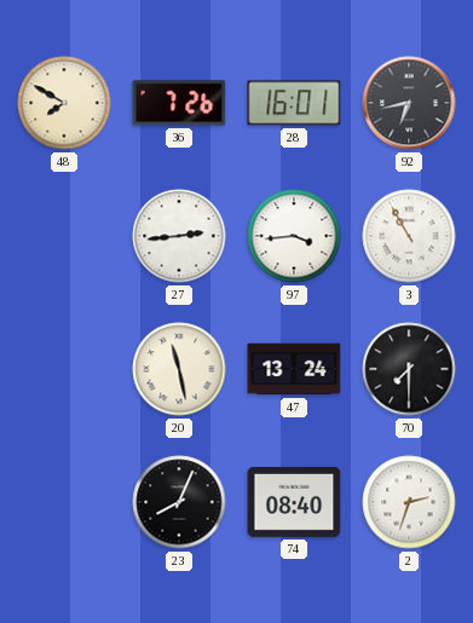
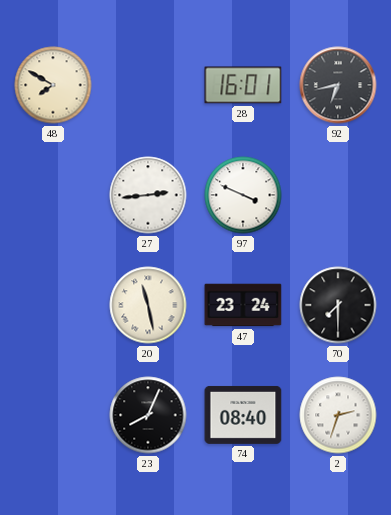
36: 7:26 -> none (179, 103)
97: 3:44 -> 3:49 (243, 195)
3: 10:55 -> none (409, 236)
47: 13:24 -> 23:24 (243, 305)
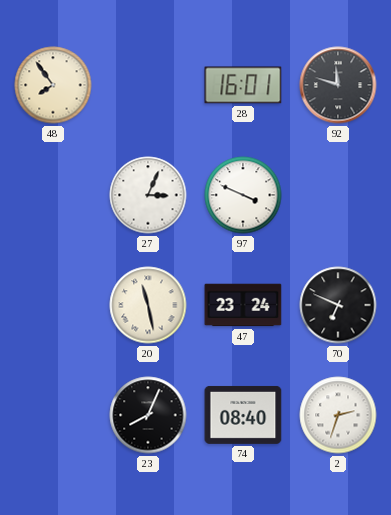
48: 7:50 -> 7:54 (53, 85)
92: 6:43 -> 11:48 (338, 85)
27: 2:44 -> 3:04 (148, 195)
70: 7:30 -> 6:49 (338, 305)
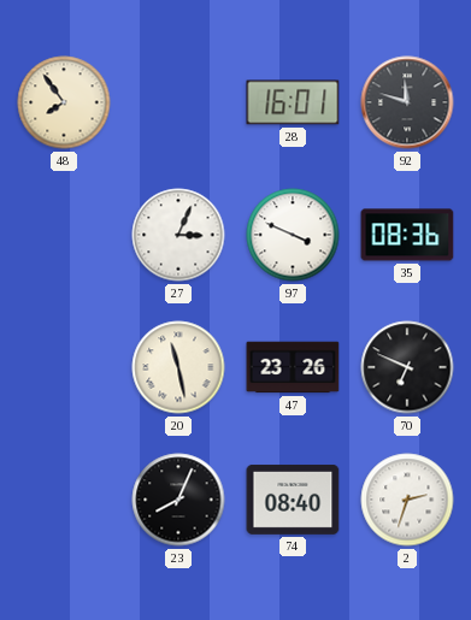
35: none -> 08:36 (407, 235)
47: 23:24 -> 23:26 (293, 367)
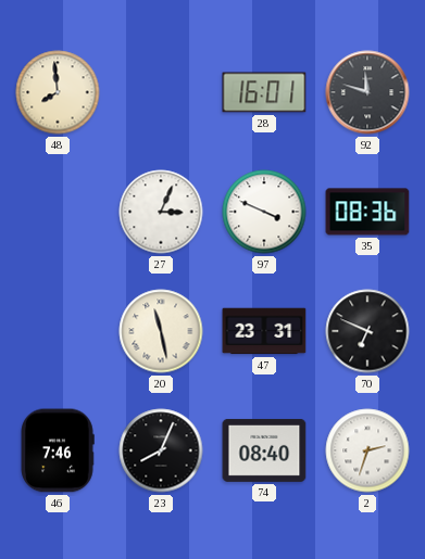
48: 7:54 -> 7:59 (58, 92)
47: 23:26 -> 23:31 (264, 331)
46: none -> 7:46 (58, 450)
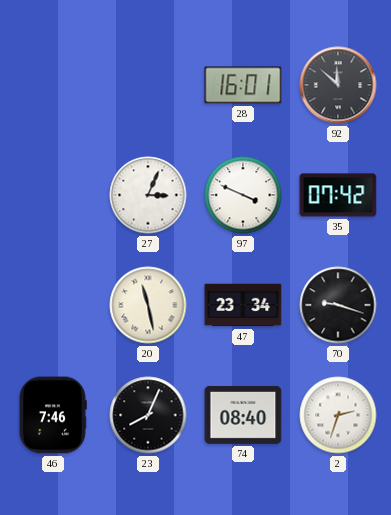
48: 7:59 -> none (58, 92)
92: 11:48 -> 11:52 (338, 85)
35: 08:36 -> 07:42 (338, 195)
47: 23:31 -> 23:34 (243, 305)
70: 6:49 -> 9:18 (338, 305)
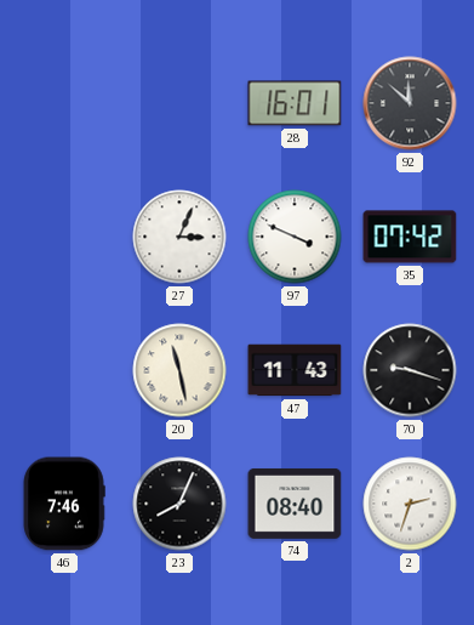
47: 23:34 -> 11:43 (295, 370)
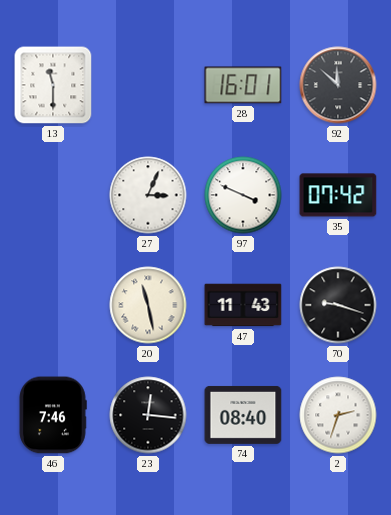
13: none -> 11:30 (53, 85)
23: 8:04 -> 12:16 (148, 415)
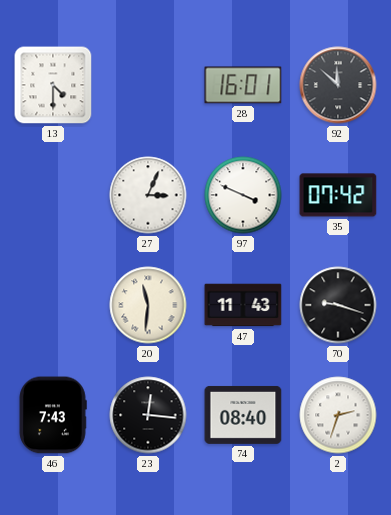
13: 11:30 -> 4:30 (53, 85)
20: 11:28 -> 11:31 (148, 305)
46: 7:46 -> 7:43 (53, 415)
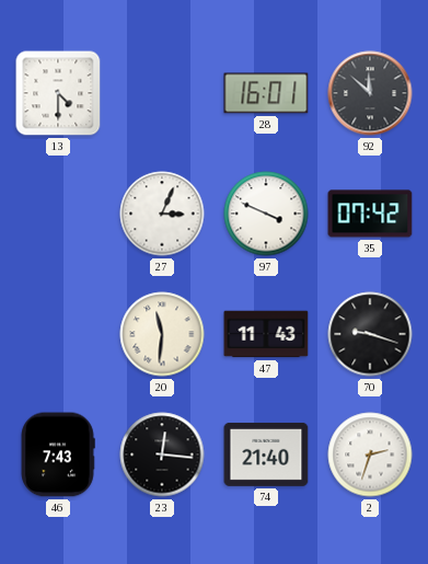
74: 08:40 -> 21:40 (266, 454)
